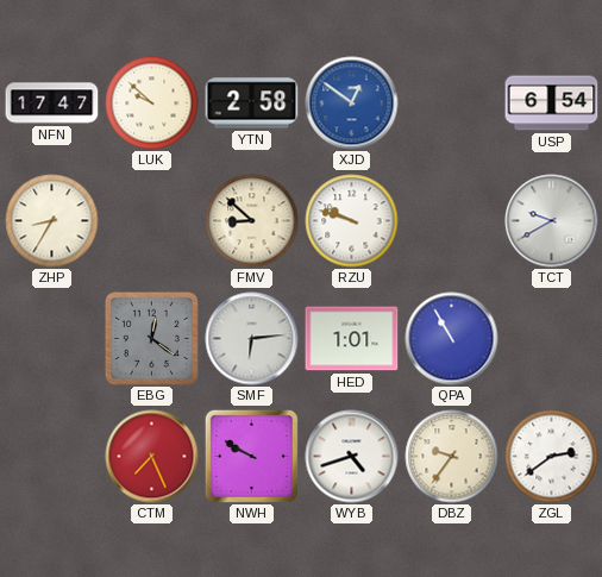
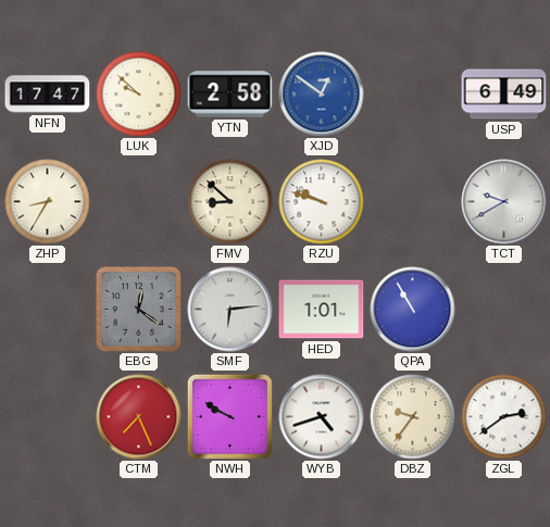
USP: 6:54 -> 6:49 (504, 95)
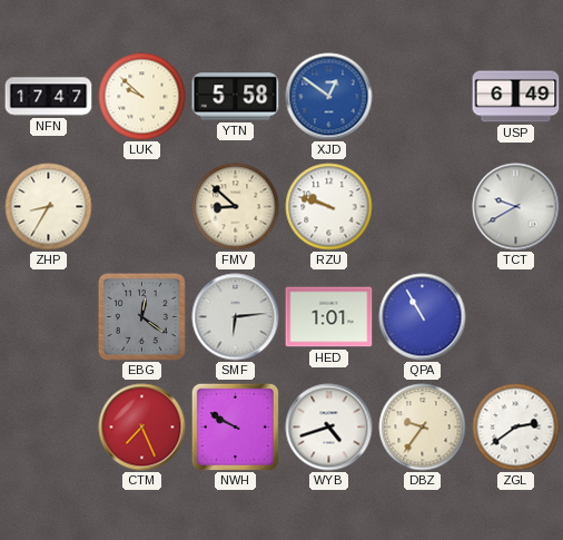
YTN: 2:58 -> 5:58 (236, 97)
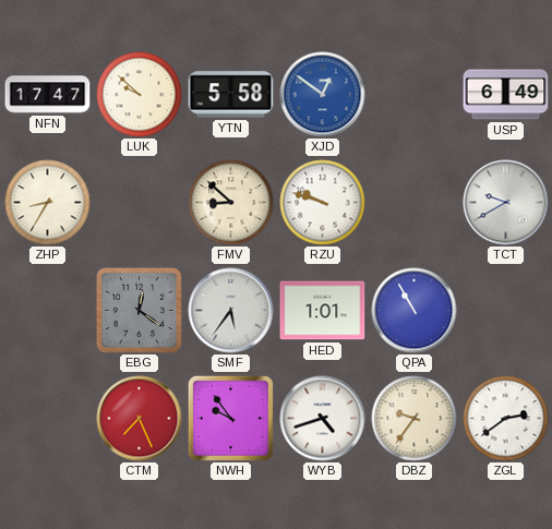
SMF: 6:14 -> 5:36 (231, 311)
NWH: 9:50 -> 9:54 (230, 418)
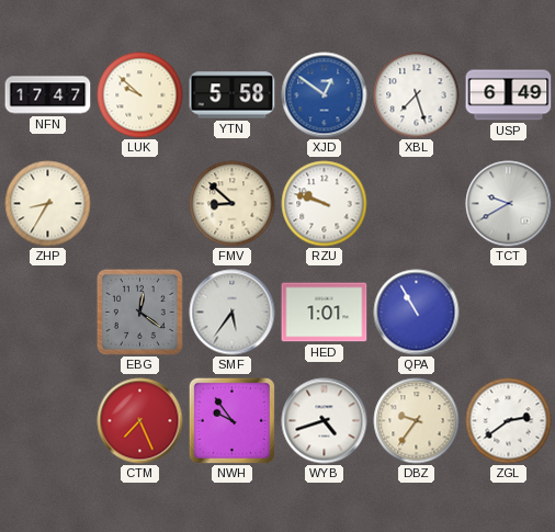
XBL: none -> 7:27 (417, 95)
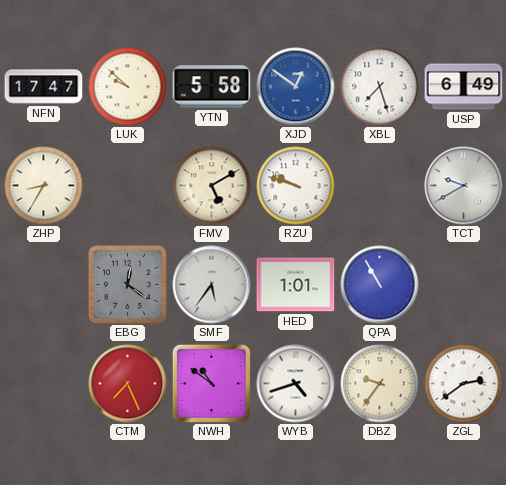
FMV: 8:52 -> 5:10 (212, 186)
NWH: 9:54 -> 10:51 (211, 383)
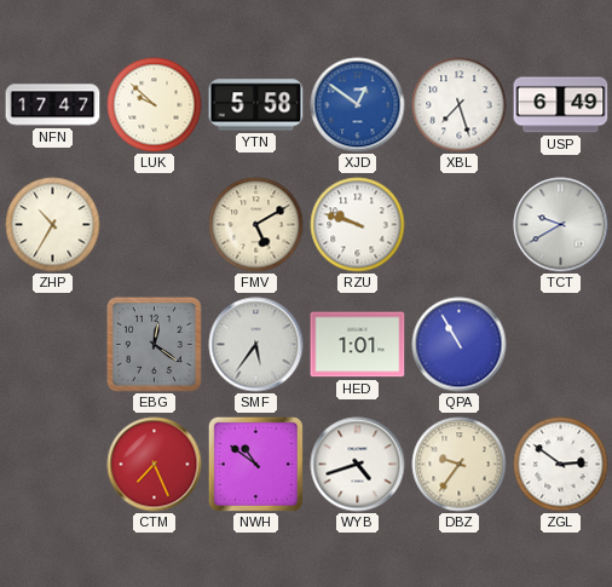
ZHP: 8:35 -> 10:35 (53, 225)
ZGL: 2:39 -> 2:51 (561, 465)
